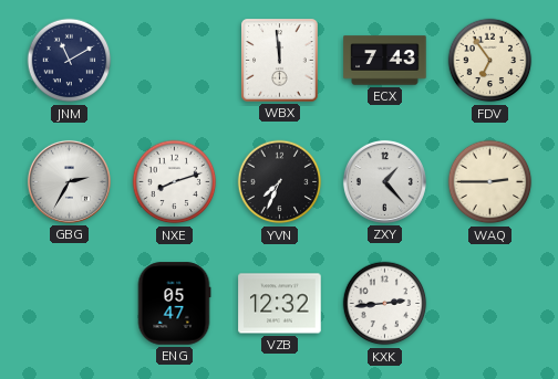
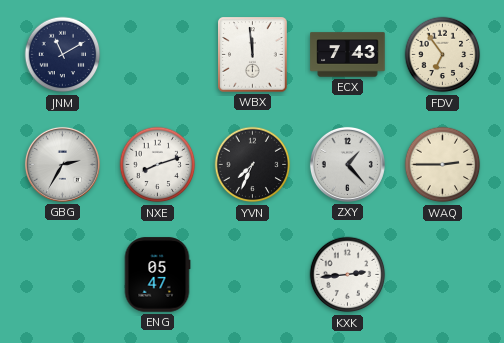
VZB: 12:32 -> none (280, 304)
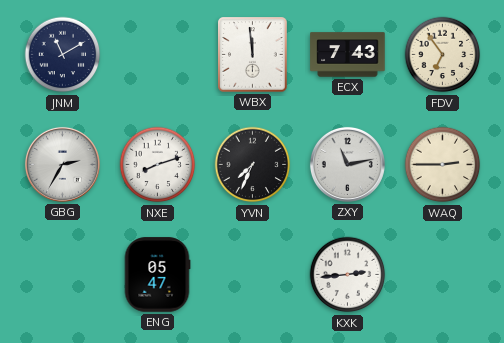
ZXY: 1:23 -> 11:13 (347, 164)
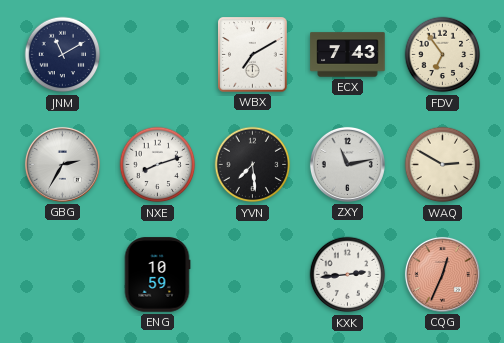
WBX: 11:59 -> 7:10 (253, 55)
YVN: 7:34 -> 7:29 (253, 165)
WAQ: 2:45 -> 2:50 (443, 165)
ENG: 05:47 -> 10:59 (157, 275)
CQG: none -> 12:34 (442, 274)
